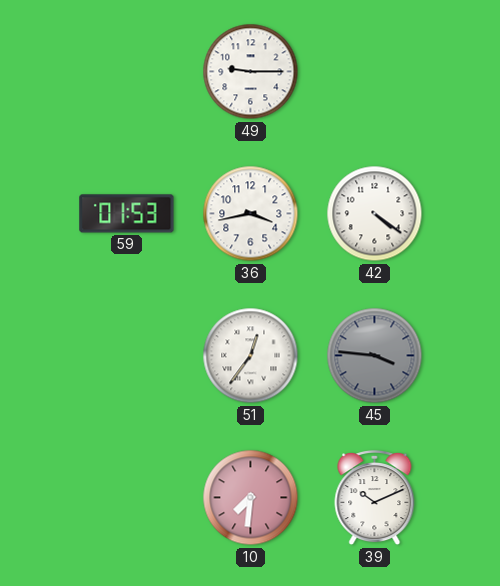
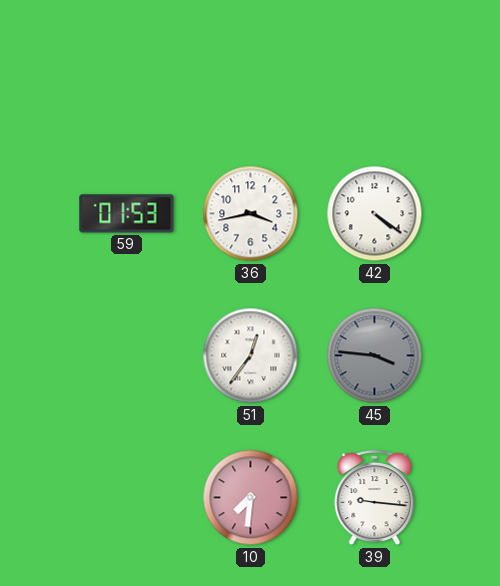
49: 9:15 -> none (251, 72)
39: 10:11 -> 9:16 (375, 499)
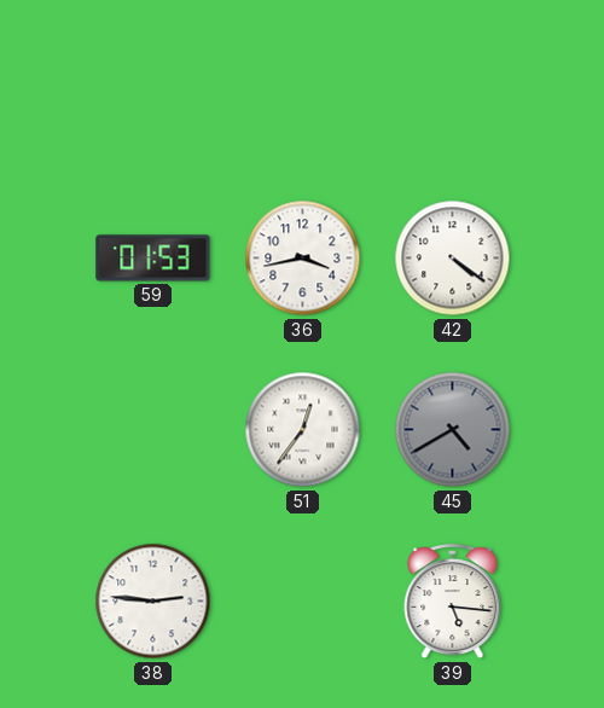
45: 3:46 -> 4:40 (453, 430)
38: none -> 2:46 (153, 602)
10: 7:31 -> none (251, 498)
39: 9:16 -> 5:16 (453, 603)
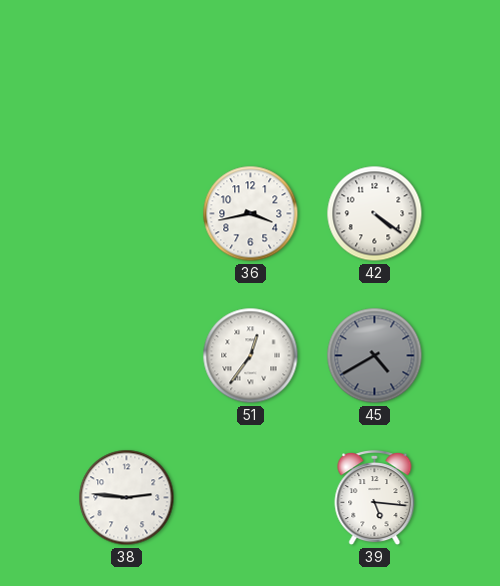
59: 01:53 -> none (153, 259)
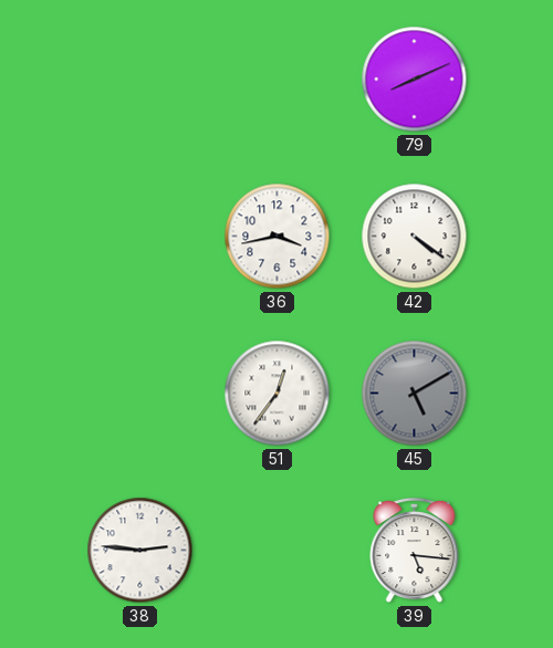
79: none -> 8:11 (415, 80)
45: 4:40 -> 5:10 (415, 394)
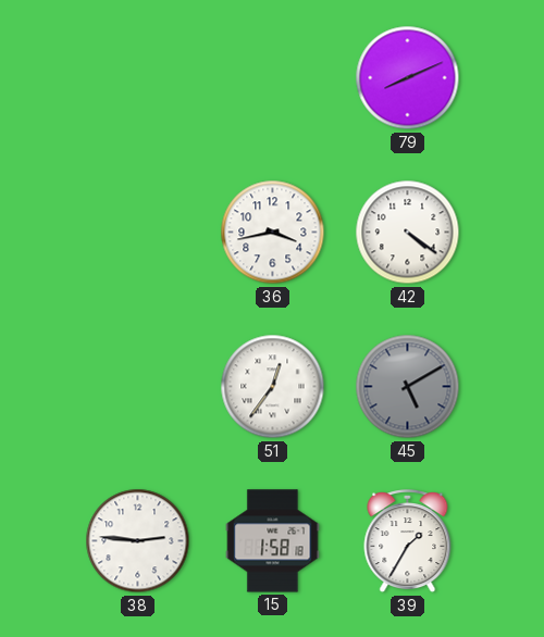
15: none -> 1:58 (273, 541)
39: 5:16 -> 1:35 (408, 542)
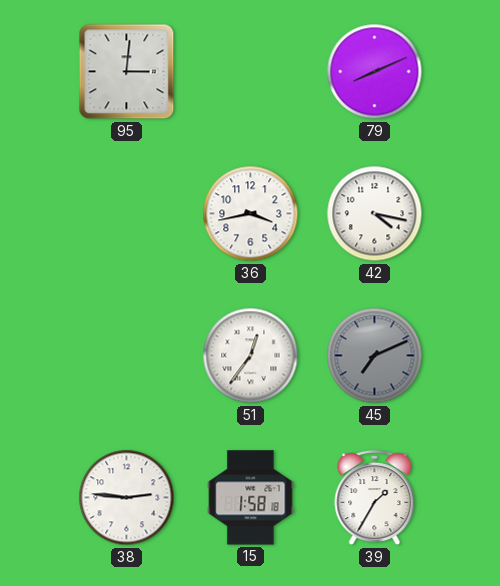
95: none -> 3:01 (127, 72)
42: 4:21 -> 4:17 (375, 214)
45: 5:10 -> 7:11 (375, 356)
